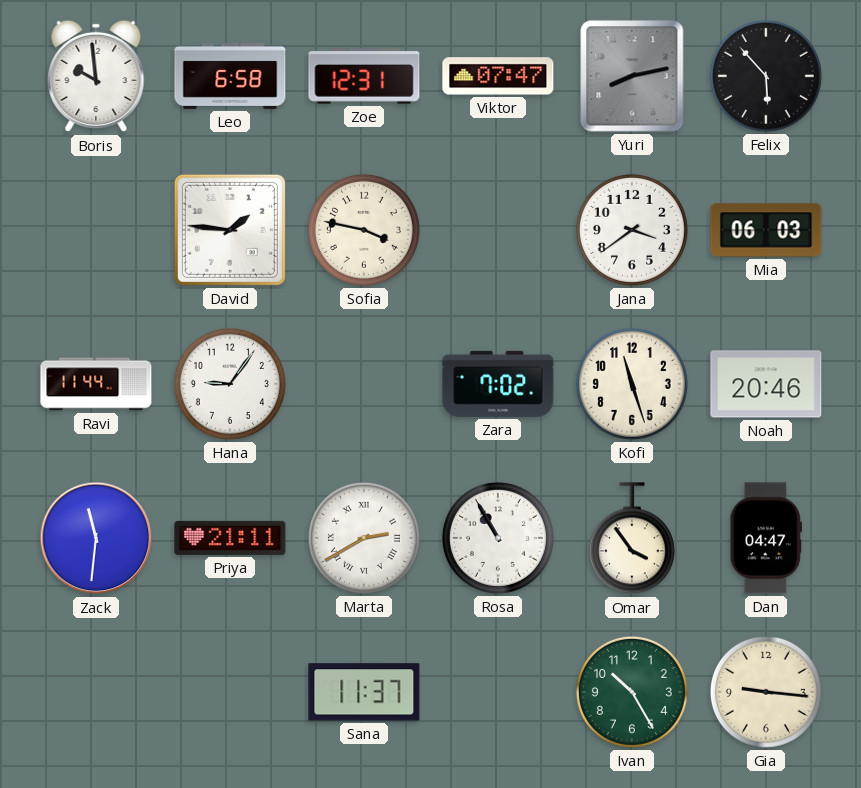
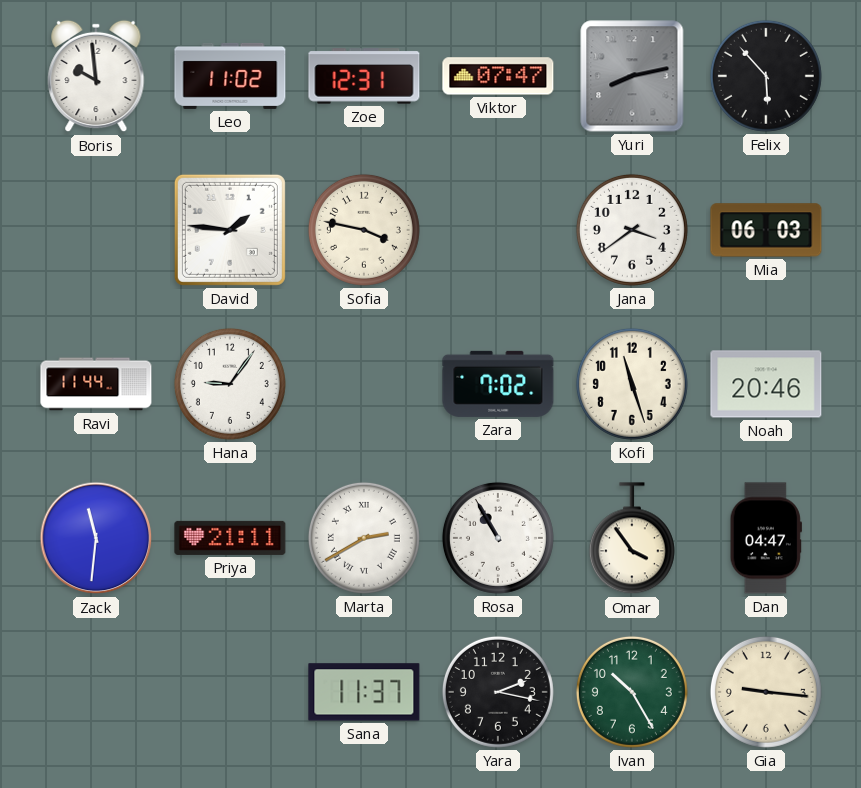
Leo: 6:58 -> 11:02 (230, 76)
Yara: none -> 2:17 (498, 692)
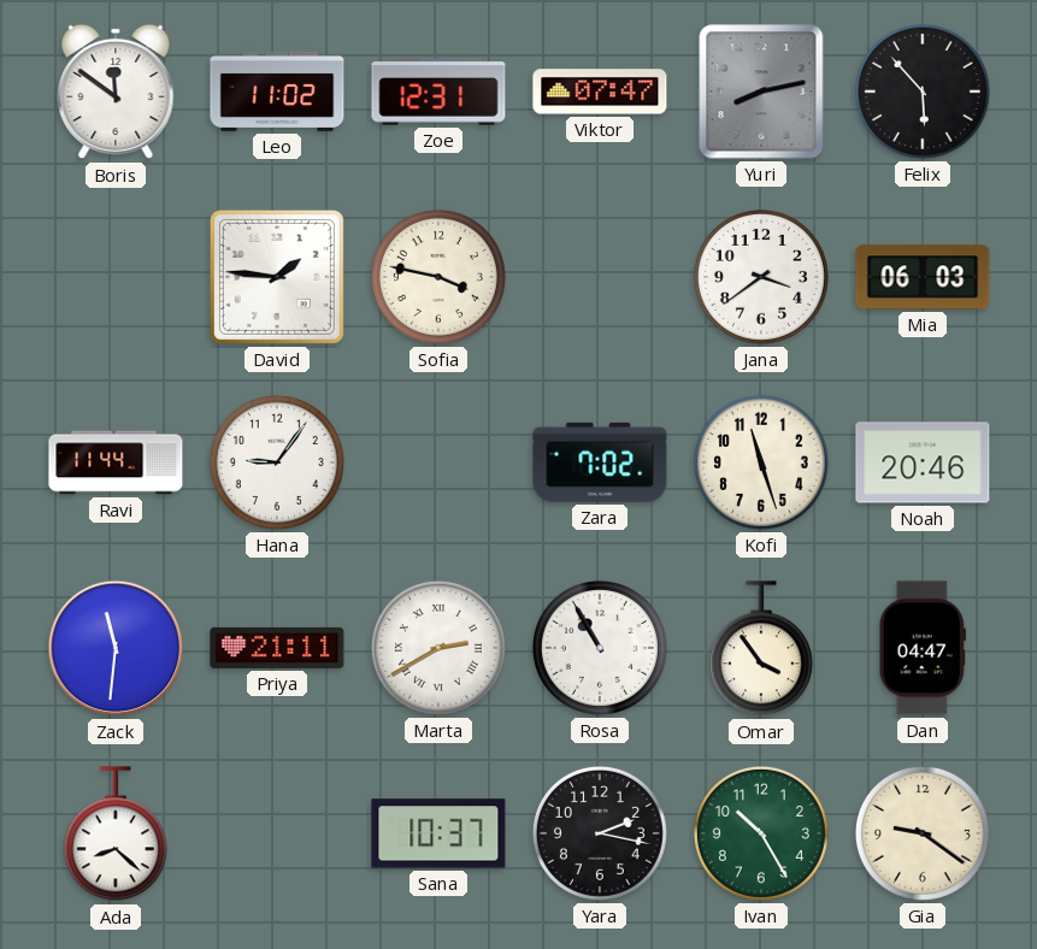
Boris: 9:59 -> 11:51 (116, 92)
Ada: none -> 8:22 (116, 835)
Sana: 11:37 -> 10:37 (438, 833)
Gia: 9:16 -> 9:21 (923, 833)
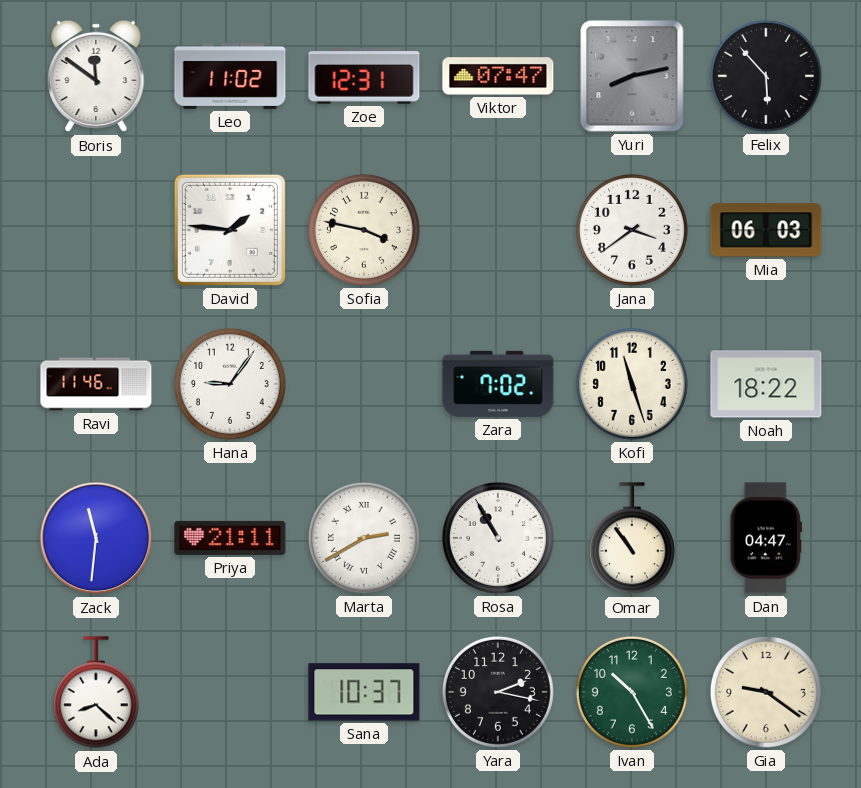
Ravi: 11:44 -> 11:46 (96, 384)
Noah: 20:46 -> 18:22 (766, 384)
Omar: 3:54 -> 10:54 (632, 539)
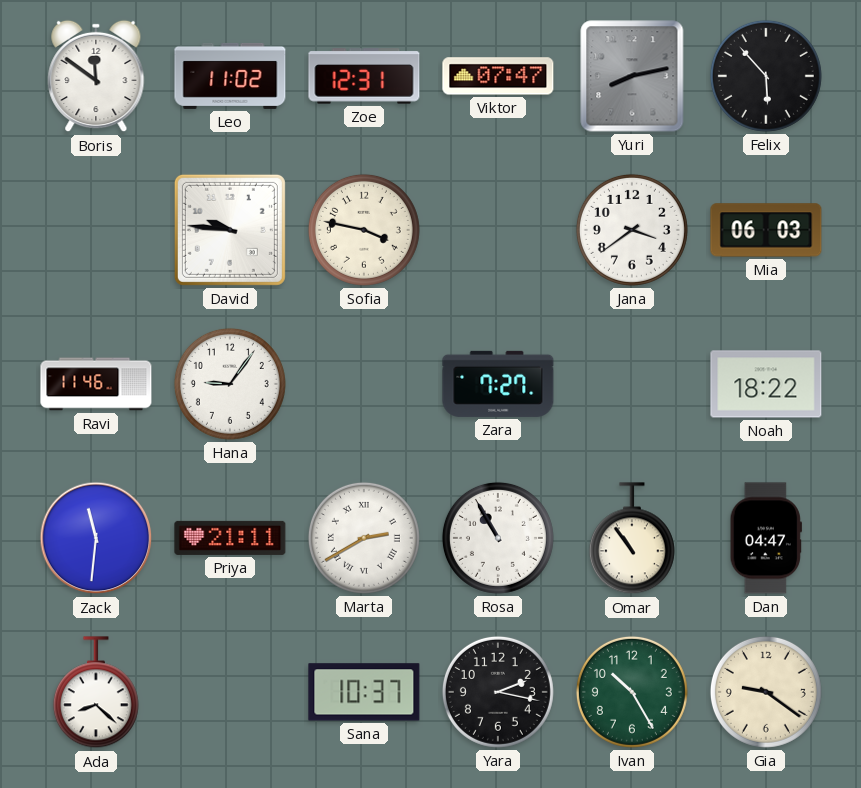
David: 1:46 -> 9:46 (230, 230)
Zara: 7:02 -> 7:27 (498, 384)
Kofi: 11:27 -> none (632, 384)
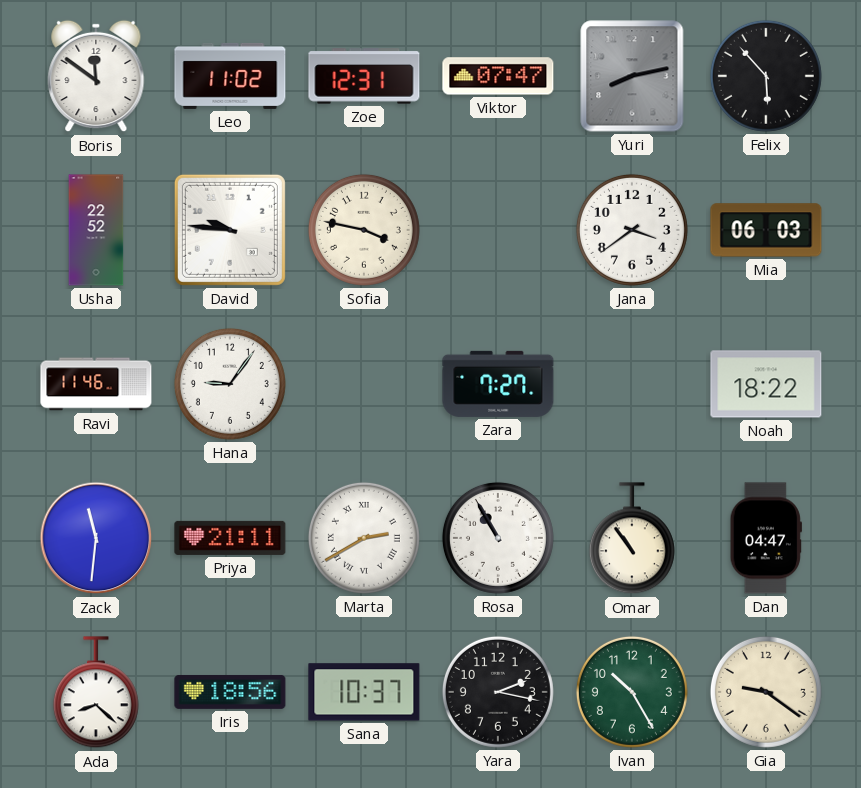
Usha: none -> 22:52 (96, 230)
Iris: none -> 18:56 (230, 692)
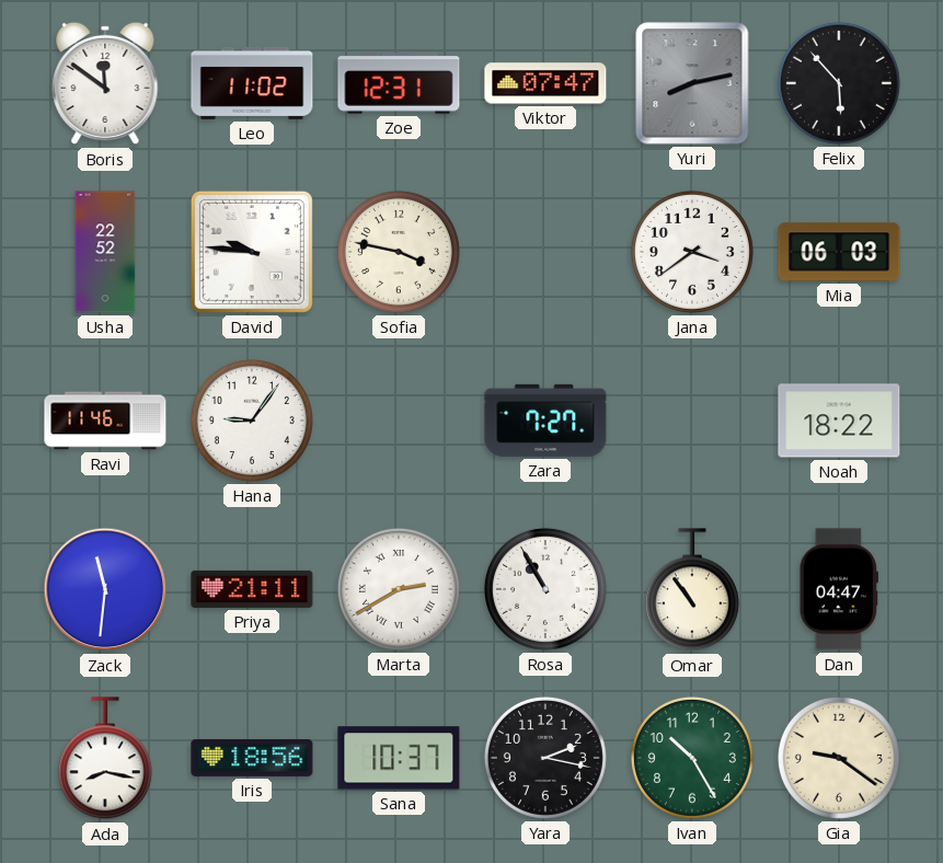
Ada: 8:22 -> 8:17 (105, 759)
